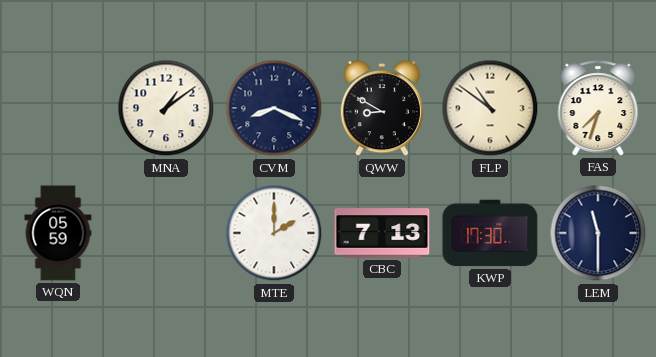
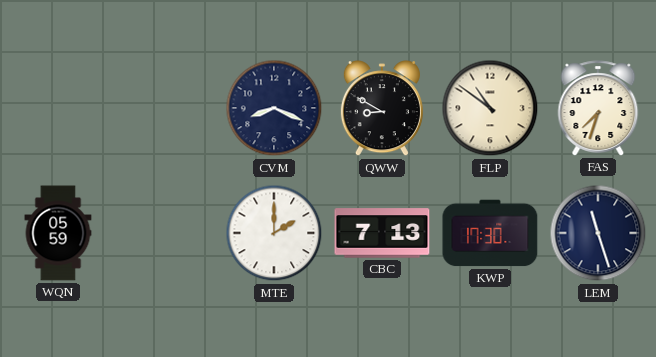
MNA: 1:09 -> none (166, 108)
LEM: 11:30 -> 11:27 (598, 233)
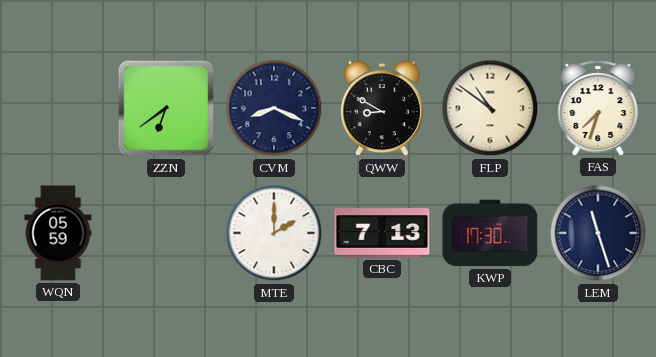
ZZN: none -> 6:39 (166, 108)
